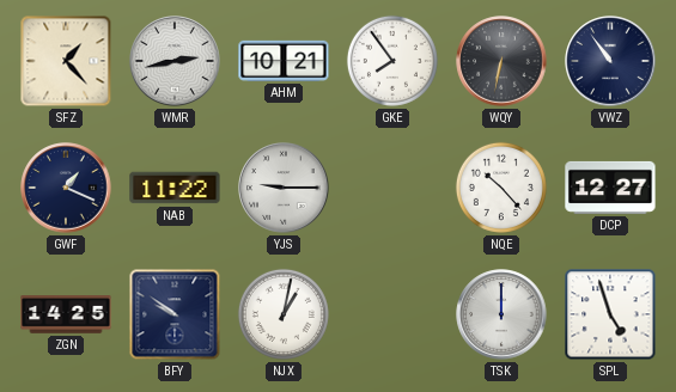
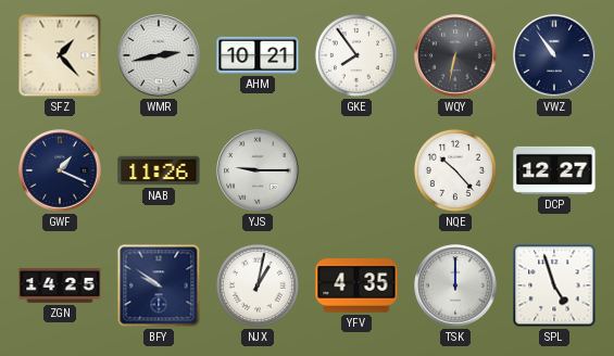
NAB: 11:22 -> 11:26 (159, 170)
YFV: none -> 4:35 (356, 285)
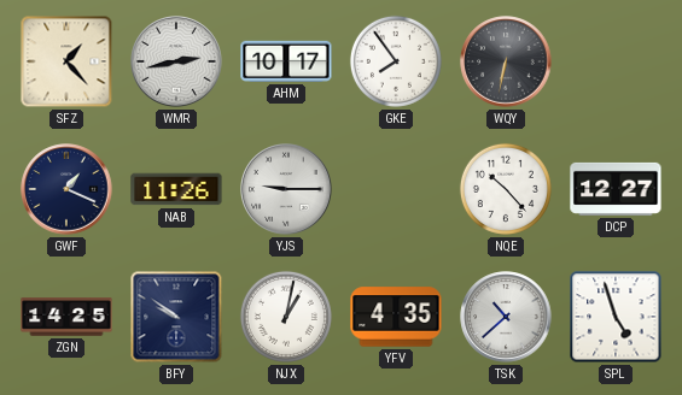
AHM: 10:21 -> 10:17 (286, 61)
VWZ: 10:54 -> none (554, 55)
TSK: 12:00 -> 10:38 (506, 317)
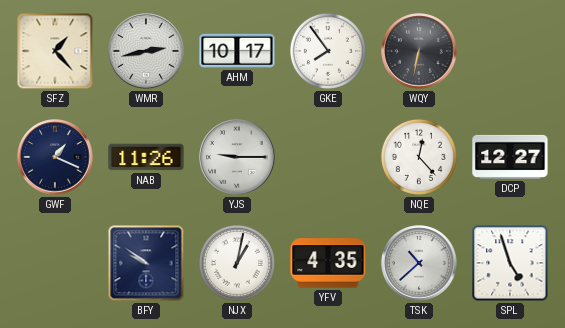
NQE: 10:23 -> 12:23 (419, 157)
ZGN: 14:25 -> none (66, 317)
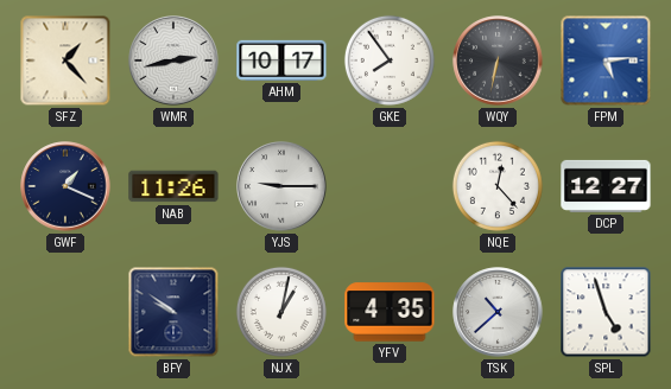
FPM: none -> 5:14 (606, 60)
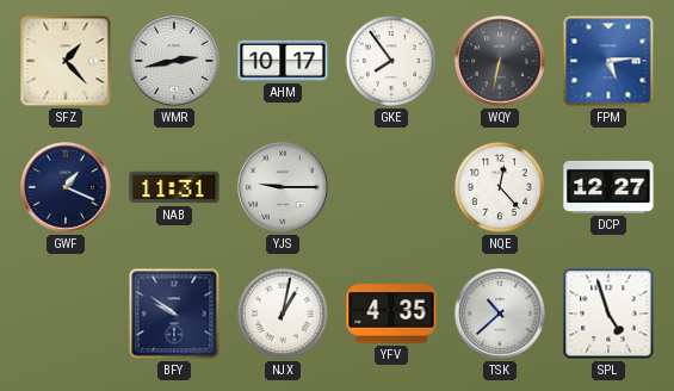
NAB: 11:26 -> 11:31 (174, 187)
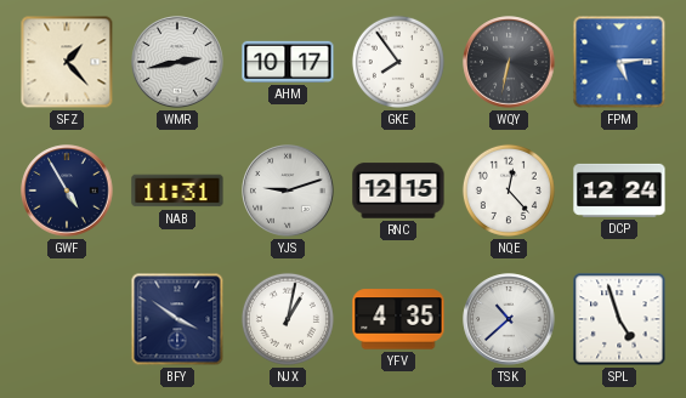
GWF: 1:19 -> 4:55 (67, 191)
YJS: 9:15 -> 9:12 (288, 191)
RNC: none -> 12:15 (398, 191)
DCP: 12:27 -> 12:24 (619, 191)
BFY: 9:51 -> 3:51 (177, 319)
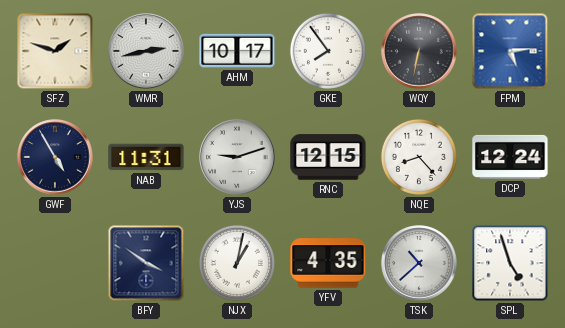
SFZ: 1:23 -> 1:48 (55, 51)
NQE: 12:23 -> 8:23 (419, 157)
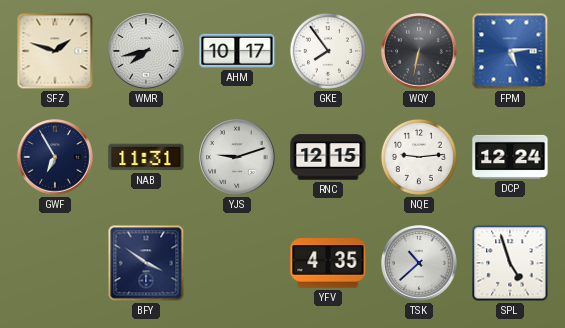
WMR: 2:43 -> 7:43 (146, 51)
GWF: 4:55 -> 6:55 (55, 157)
NQE: 8:23 -> 9:14 (419, 157)
NJX: 1:02 -> none (237, 263)
